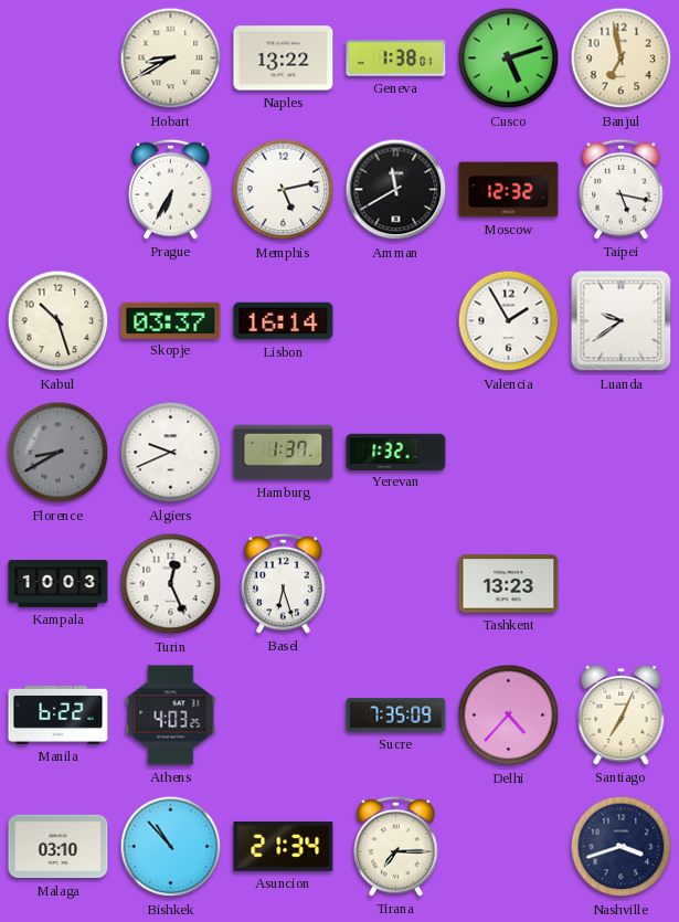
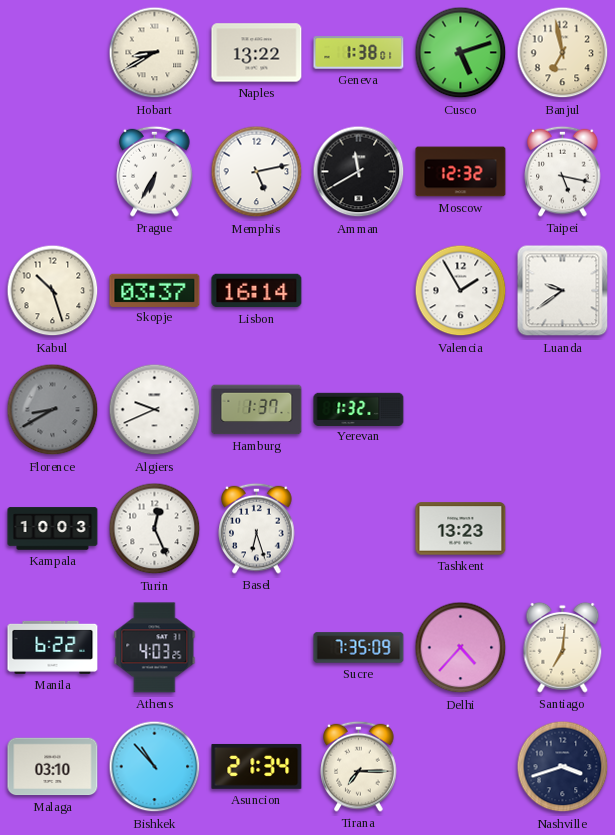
Santiago: 7:04 -> 7:01 (563, 647)
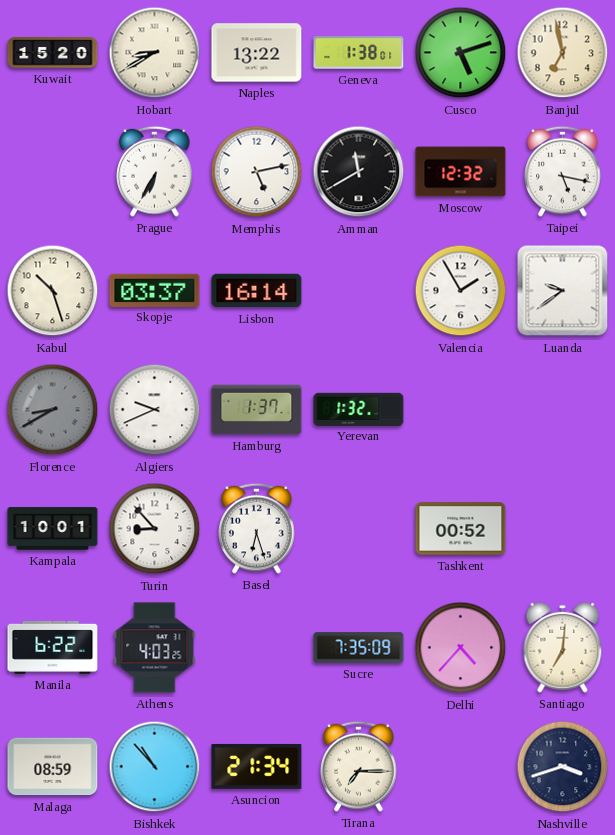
Kuwait: none -> 15:20 (53, 53)
Kampala: 10:03 -> 10:01 (53, 529)
Turin: 12:26 -> 8:53 (155, 529)
Tashkent: 13:23 -> 00:52 (461, 529)
Malaga: 03:10 -> 08:59 (53, 767)
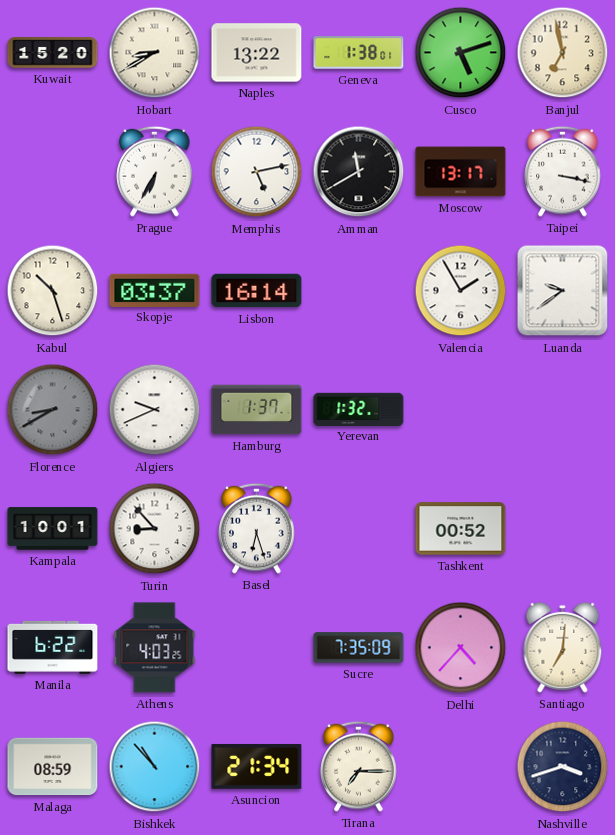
Moscow: 12:32 -> 13:17 (461, 172)
Taipei: 5:17 -> 3:17 (563, 171)
